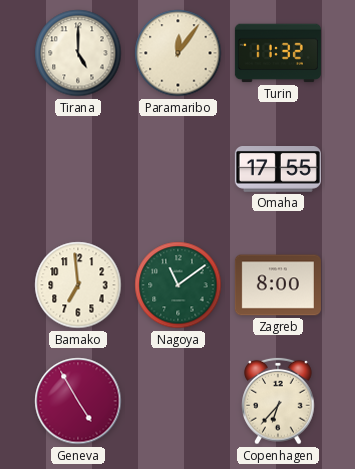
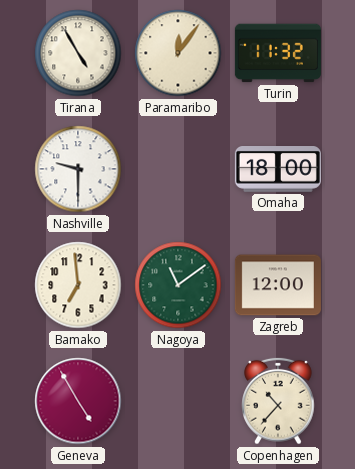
Tirana: 5:00 -> 4:55 (78, 53)
Nashville: none -> 9:30 (78, 169)
Omaha: 17:55 -> 18:00 (278, 170)
Zagreb: 8:00 -> 12:00 (278, 285)
Copenhagen: 6:37 -> 10:37 (278, 401)
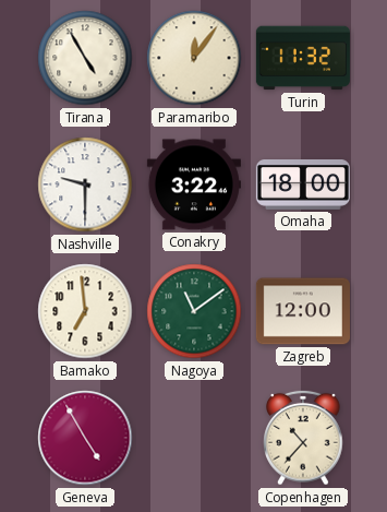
Conakry: none -> 3:22 (194, 184)
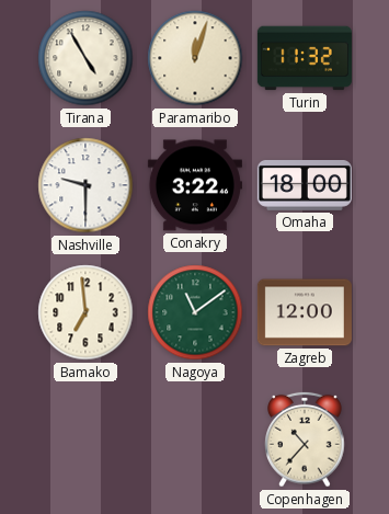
Paramaribo: 12:06 -> 12:03 (195, 58)
Geneva: 4:55 -> none (85, 438)
